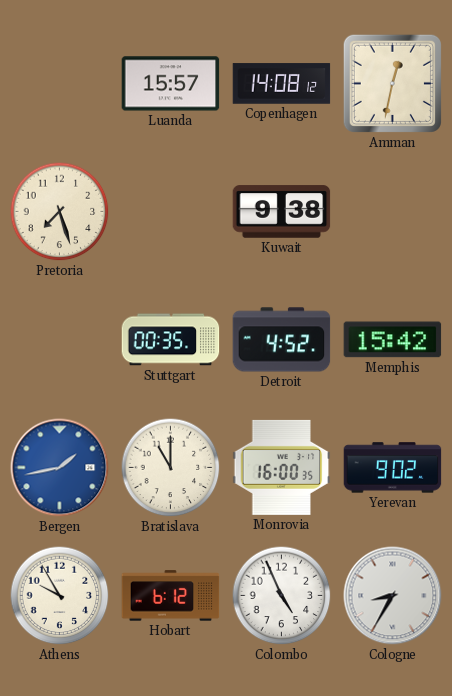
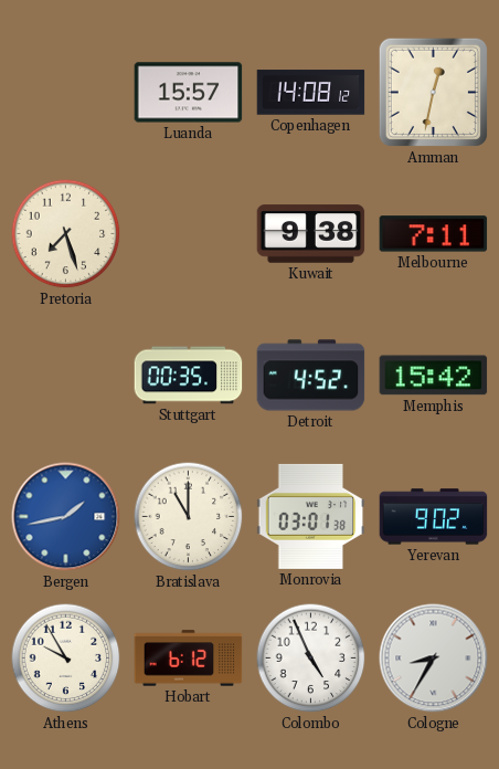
Melbourne: none -> 7:11 (434, 234)
Monrovia: 16:00 -> 03:01 (311, 516)
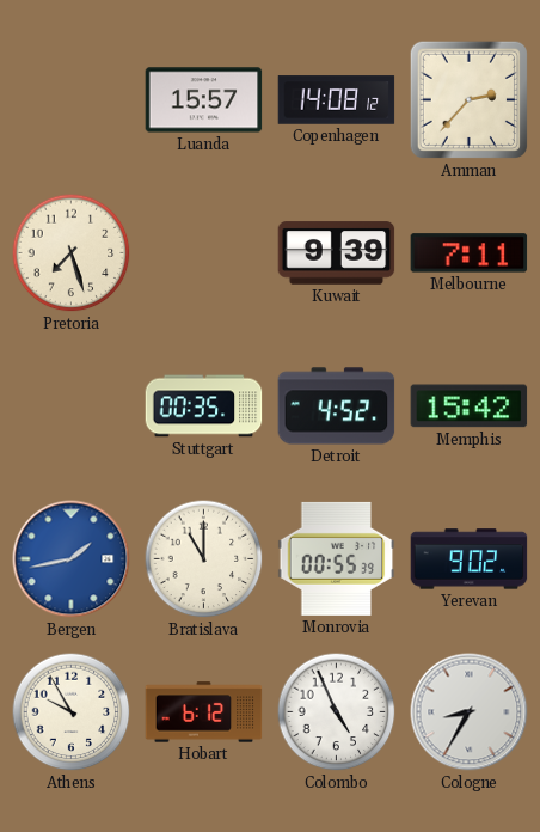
Amman: 12:32 -> 2:37 (468, 99)
Kuwait: 9:38 -> 9:39 (337, 253)
Monrovia: 03:01 -> 00:55 (337, 558)
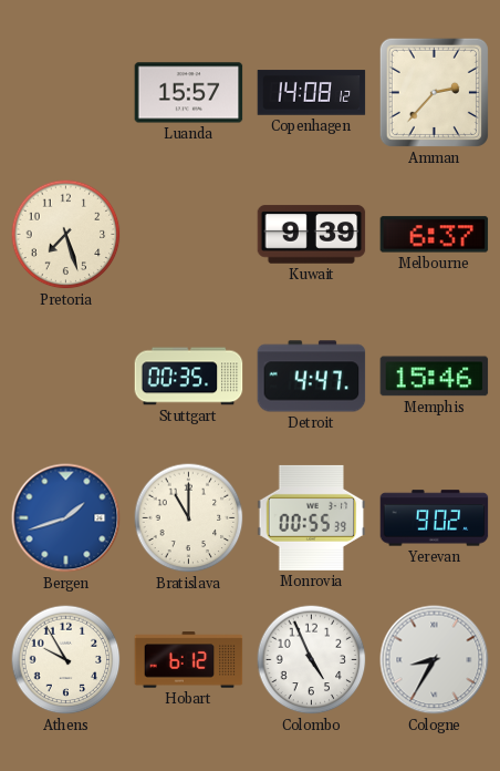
Melbourne: 7:11 -> 6:37 (435, 235)
Detroit: 4:52 -> 4:47 (312, 377)
Memphis: 15:42 -> 15:46 (435, 377)
Bergen: 1:43 -> 1:42 (66, 518)
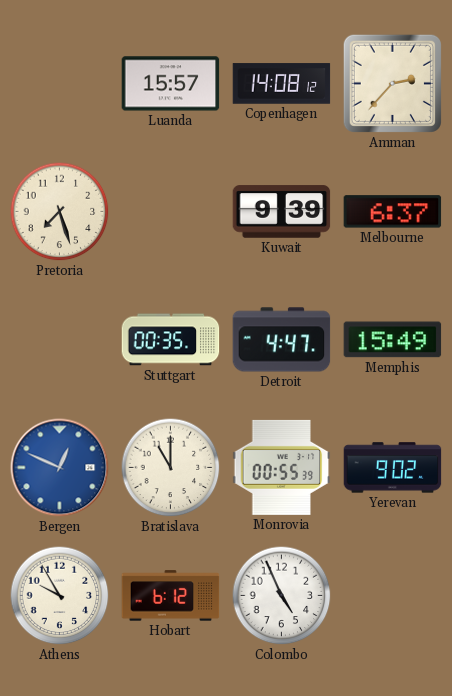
Memphis: 15:46 -> 15:49 (393, 340)
Bergen: 1:42 -> 12:49 (60, 468)
Cologne: 8:35 -> none (435, 660)
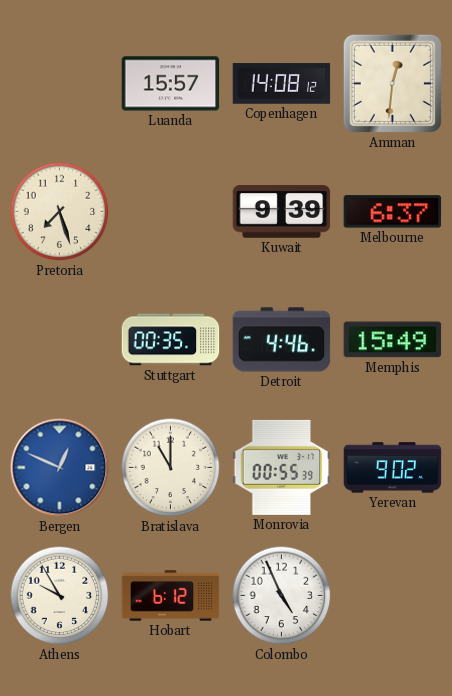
Amman: 2:37 -> 12:31 (392, 83)
Detroit: 4:47 -> 4:46 (282, 340)
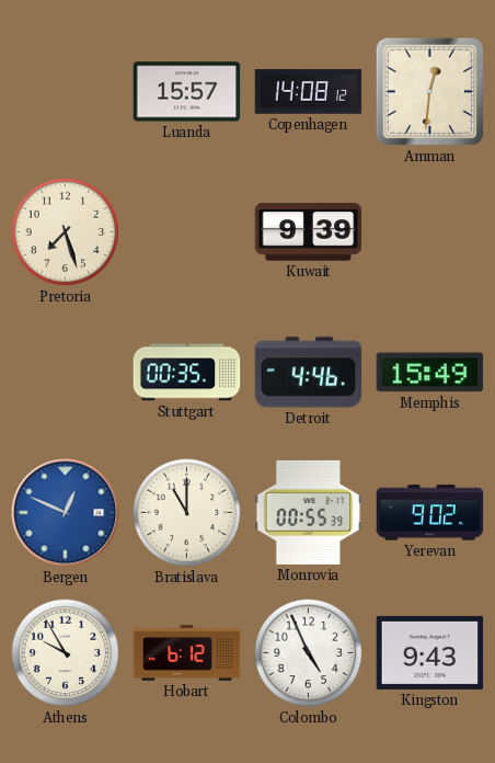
Melbourne: 6:37 -> none (393, 212)
Kingston: none -> 9:43 (430, 652)
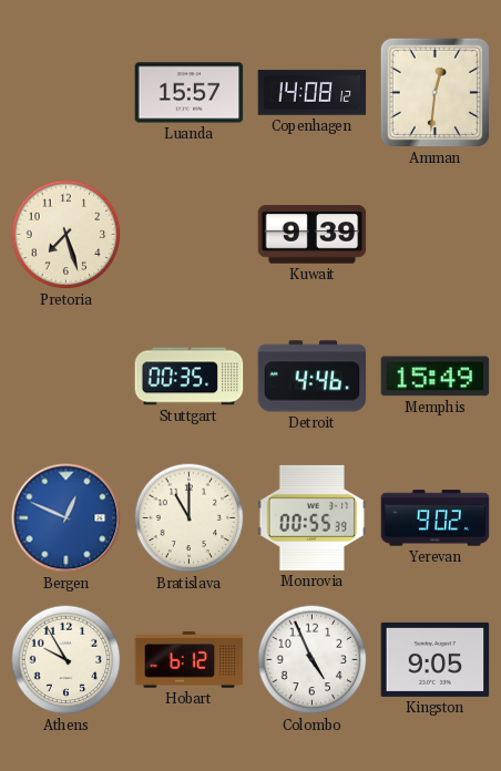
Kingston: 9:43 -> 9:05 (436, 659)
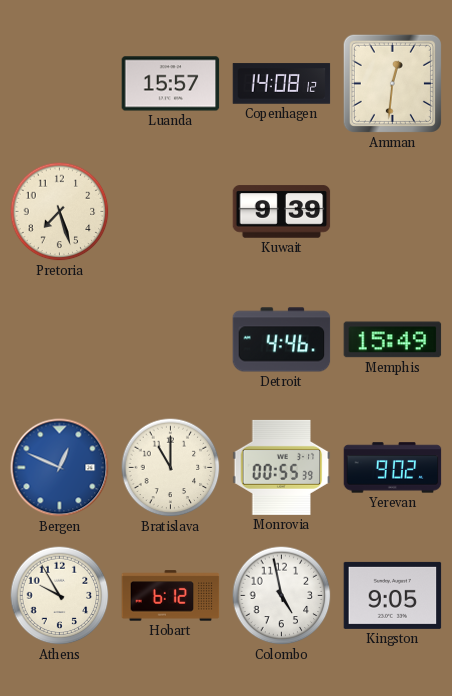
Stuttgart: 00:35 -> none (190, 377)
Colombo: 4:56 -> 4:58 (282, 596)
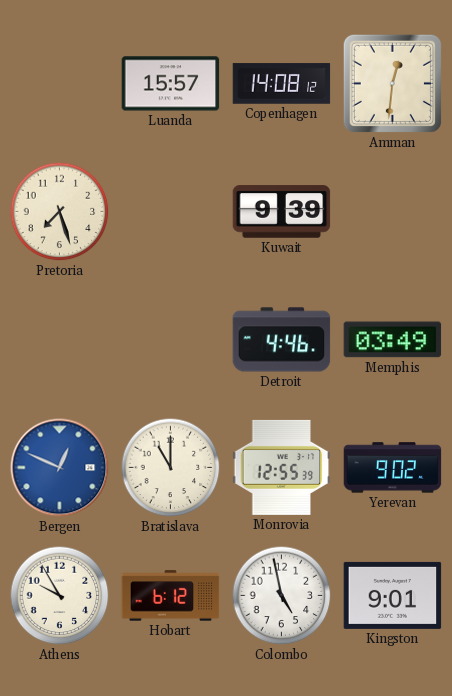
Memphis: 15:49 -> 03:49 (393, 340)
Monrovia: 00:55 -> 12:55 (282, 467)
Kingston: 9:05 -> 9:01 (393, 595)
